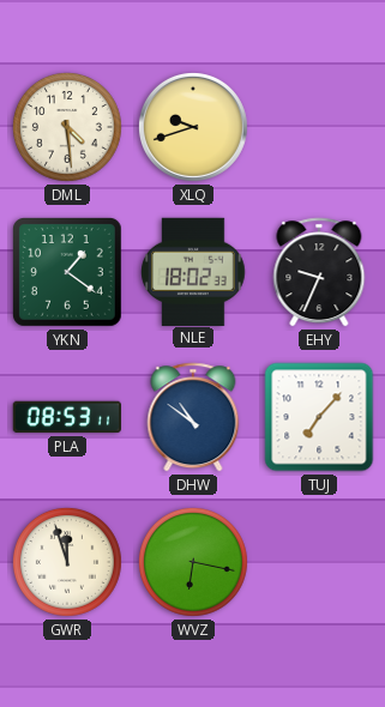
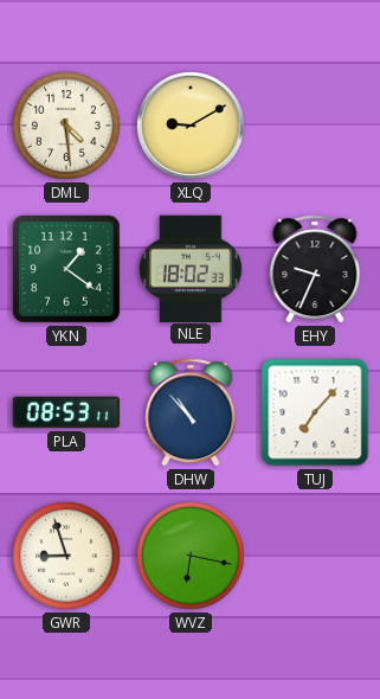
XLQ: 9:42 -> 9:10 (191, 126)
DHW: 10:51 -> 10:53 (191, 412)
GWR: 11:57 -> 8:57 (66, 556)
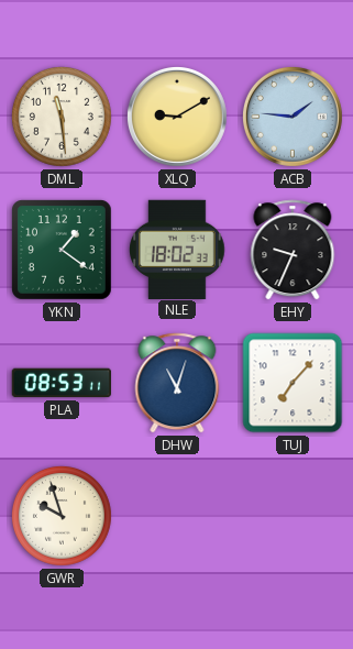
DML: 4:29 -> 11:29 (62, 117)
ACB: none -> 1:46 (293, 117)
DHW: 10:53 -> 11:03 (177, 383)
GWR: 8:57 -> 9:57 (62, 516)
WVZ: 6:17 -> none (191, 556)
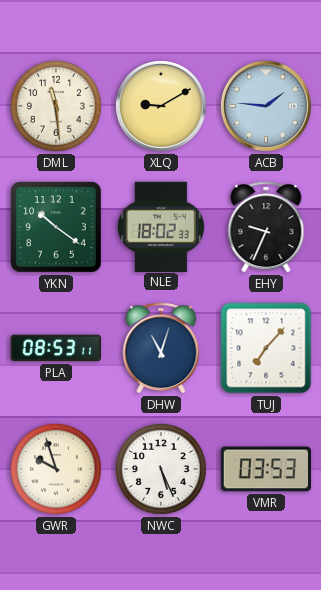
YKN: 1:21 -> 10:21 (57, 228)
NWC: none -> 5:26 (161, 469)
VMR: none -> 03:53 (266, 469)
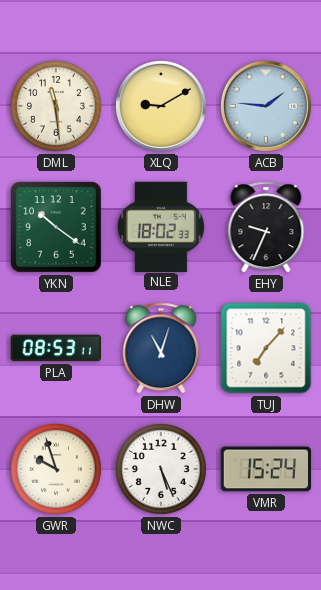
VMR: 03:53 -> 15:24 (266, 469)
